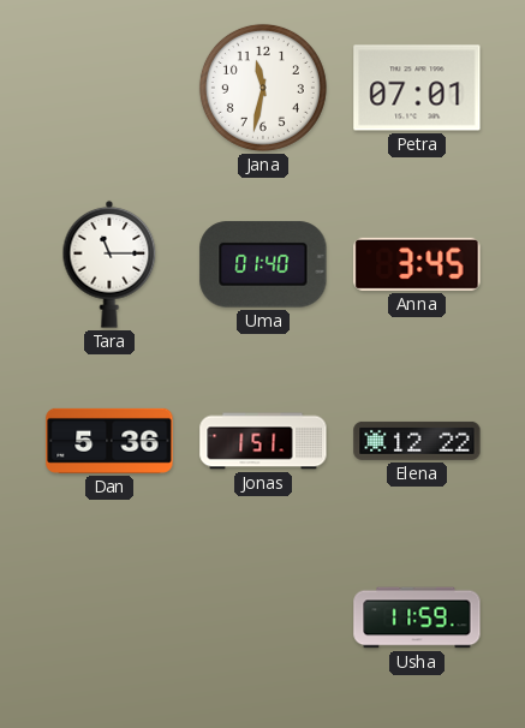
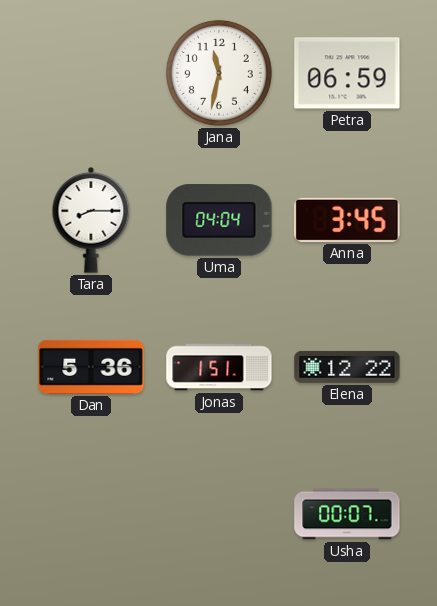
Petra: 07:01 -> 06:59 (347, 73)
Tara: 11:15 -> 8:15 (91, 220)
Uma: 01:40 -> 04:04 (219, 220)
Usha: 11:59 -> 00:07 (347, 514)
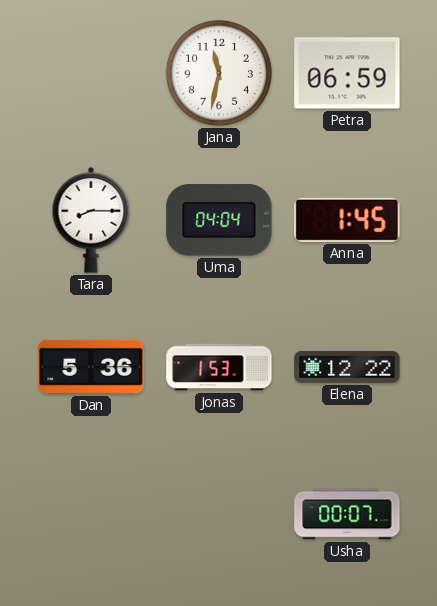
Anna: 3:45 -> 1:45 (347, 220)
Jonas: 1:51 -> 1:53 (219, 367)
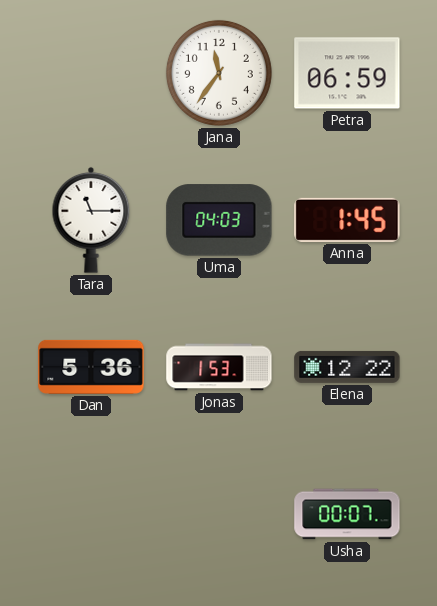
Jana: 11:32 -> 11:36 (219, 73)
Tara: 8:15 -> 11:15 (91, 220)
Uma: 04:04 -> 04:03 (219, 220)
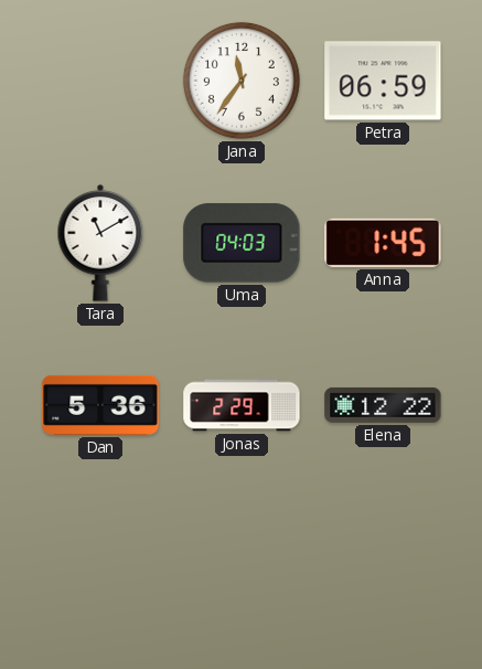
Tara: 11:15 -> 11:10 (100, 243)
Jonas: 1:53 -> 2:29 (242, 405)
Usha: 00:07 -> none (347, 514)
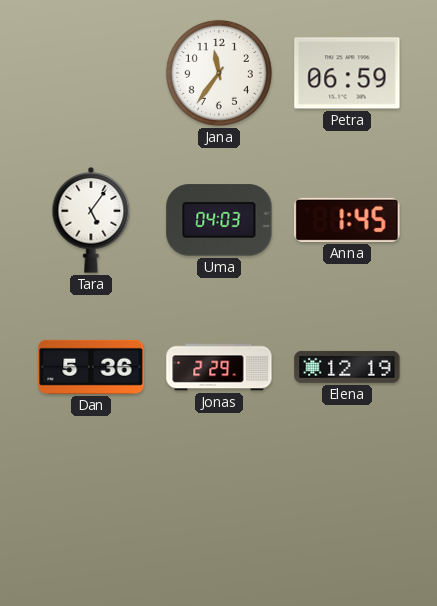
Tara: 11:10 -> 5:06 (91, 220)
Elena: 12:22 -> 12:19 (347, 367)
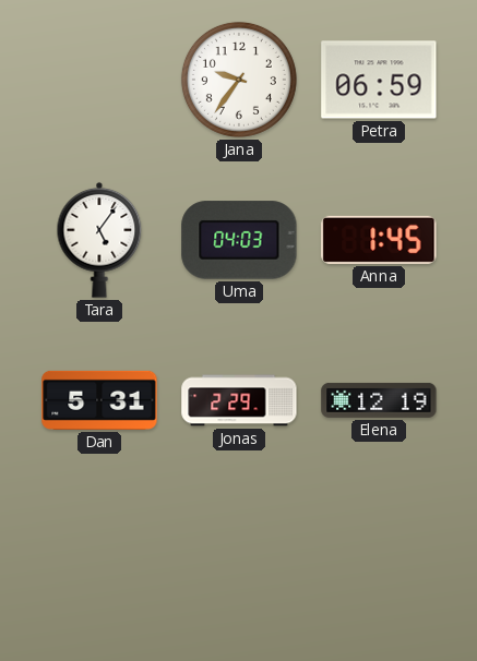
Jana: 11:36 -> 9:36 (239, 80)
Dan: 5:36 -> 5:31 (99, 400)
